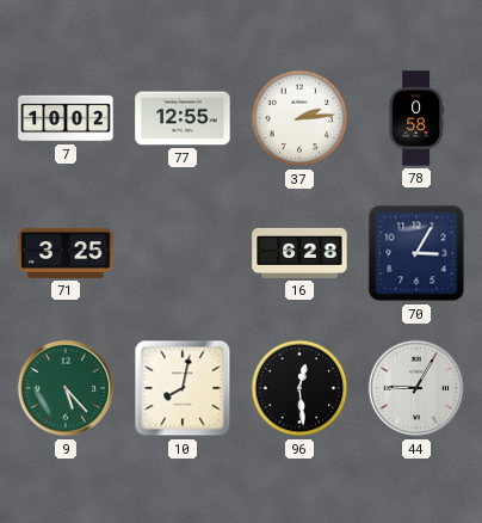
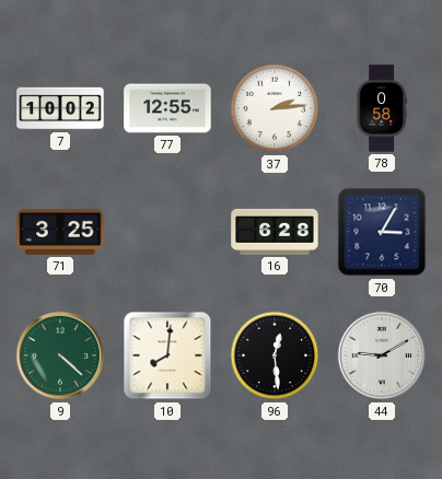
9: 5:23 -> 4:22 (60, 355)
10: 8:02 -> 8:01 (167, 355)
44: 9:05 -> 9:10 (382, 355)
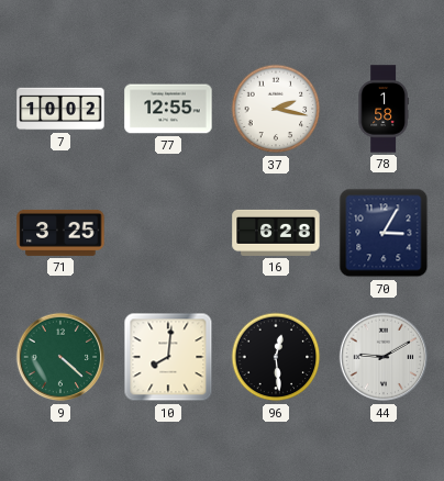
37: 2:14 -> 2:17 (276, 109)
78: 0:58 -> 1:58 (384, 109)
